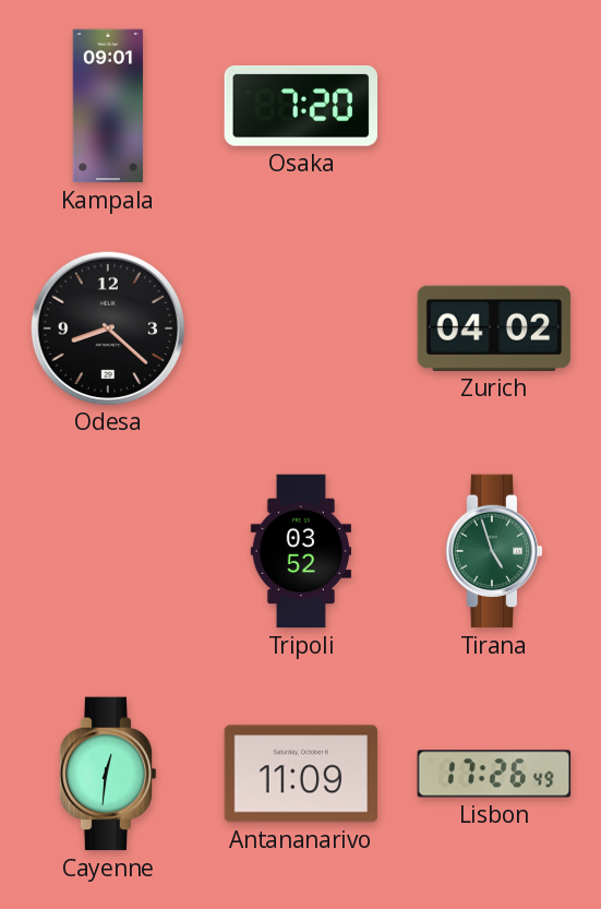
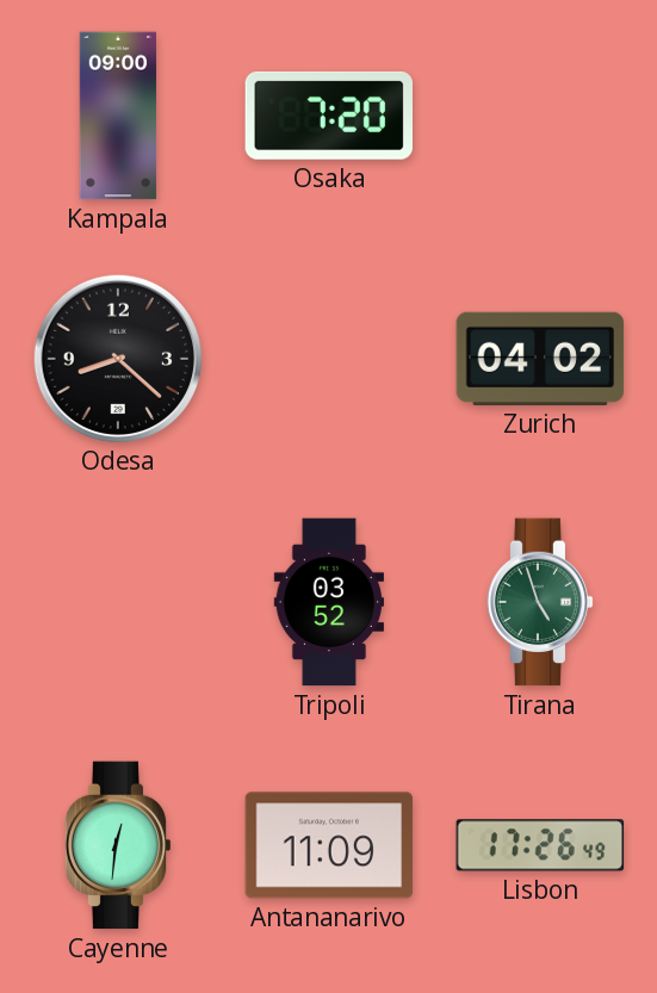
Kampala: 09:01 -> 09:00 (118, 116)
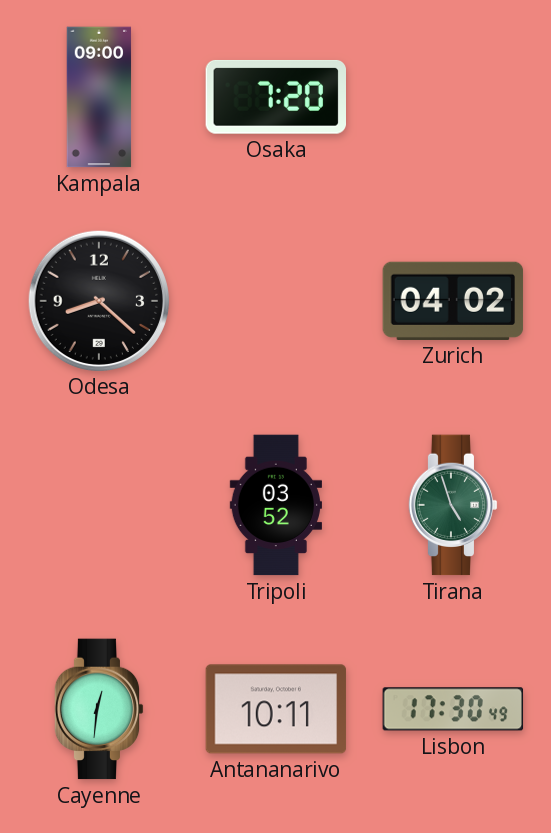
Antananarivo: 11:09 -> 10:11 (276, 709)
Lisbon: 17:26 -> 17:30 (453, 709)
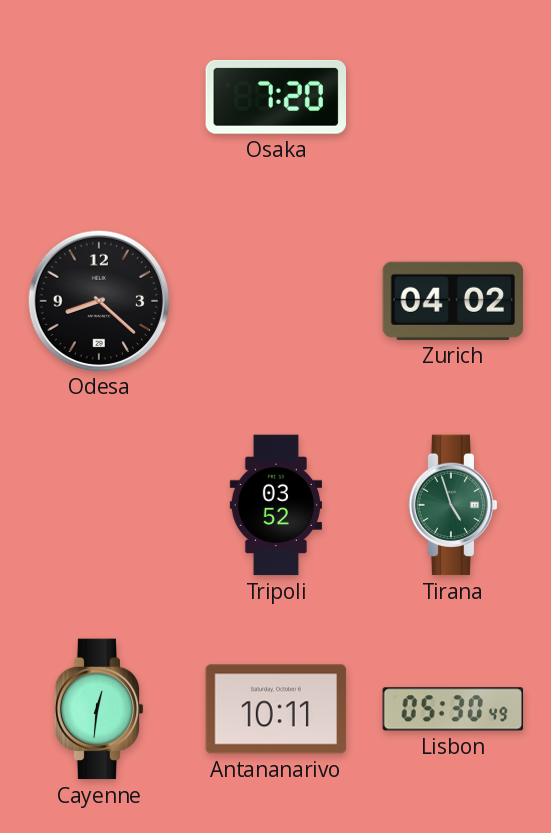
Kampala: 09:00 -> none (99, 97)
Lisbon: 17:30 -> 05:30 (453, 709)
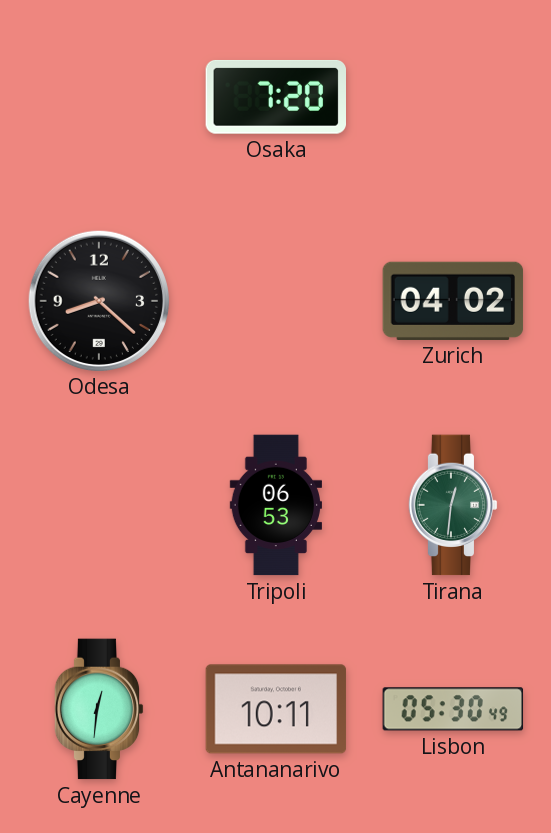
Tripoli: 03:52 -> 06:53 (275, 505)
Tirana: 4:57 -> 12:31 (453, 505)
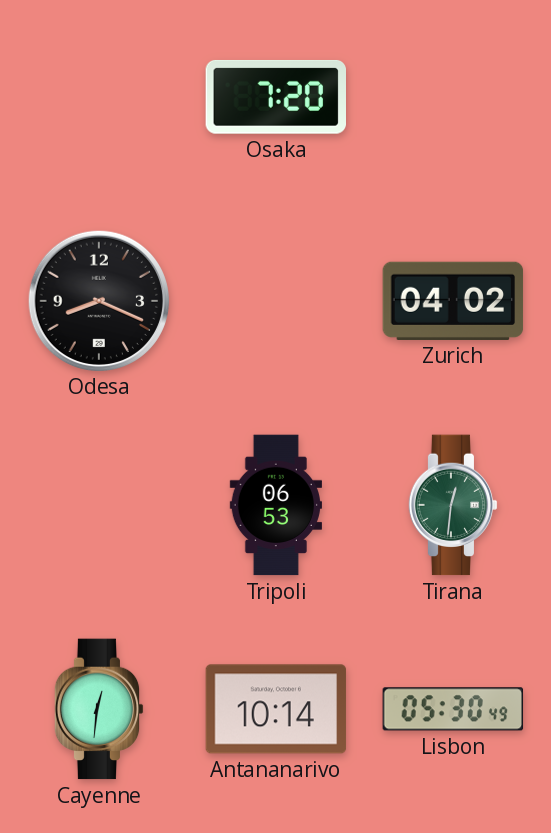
Odesa: 8:22 -> 8:19 (98, 300)
Antananarivo: 10:11 -> 10:14 (276, 709)
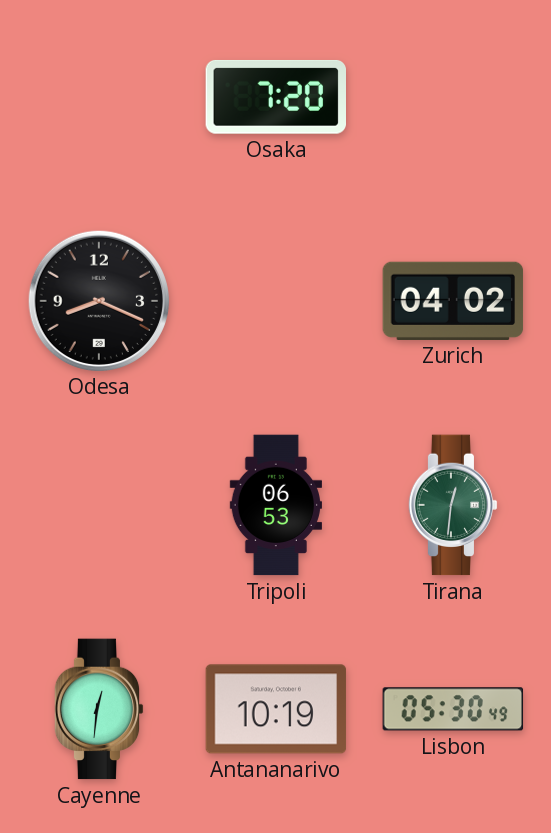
Antananarivo: 10:14 -> 10:19 (276, 709)
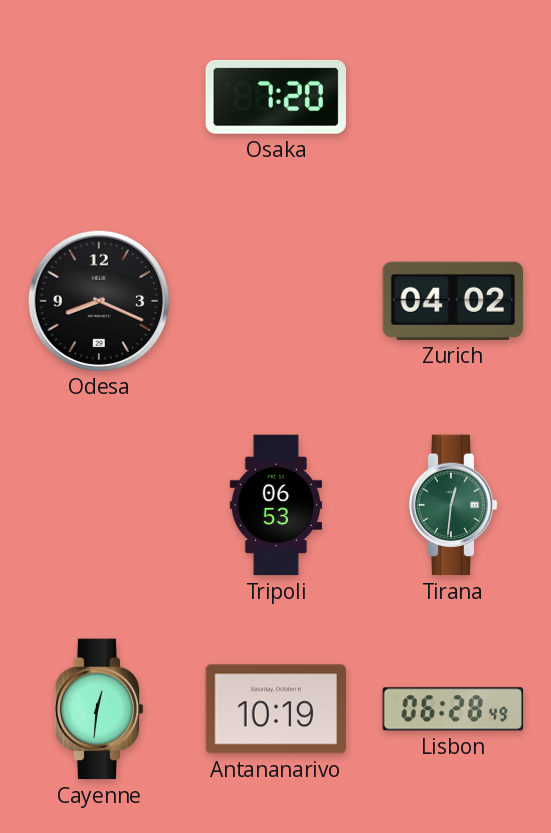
Lisbon: 05:30 -> 06:28 (453, 709)
